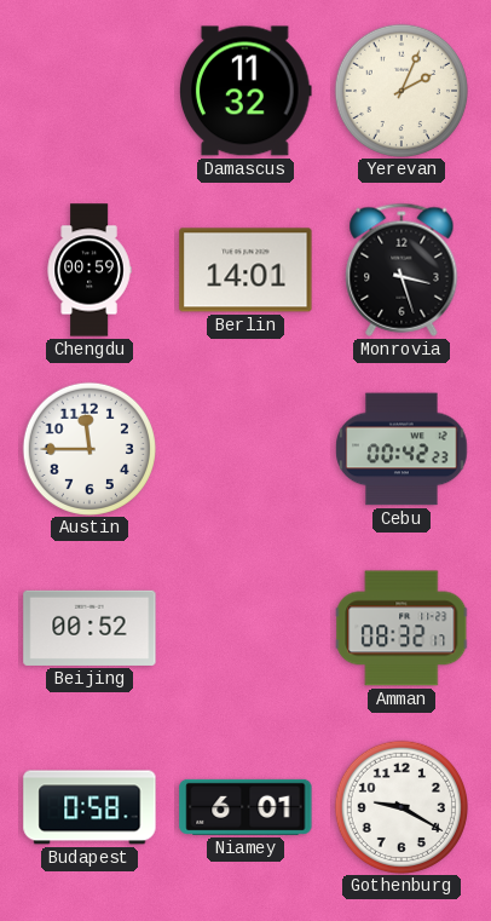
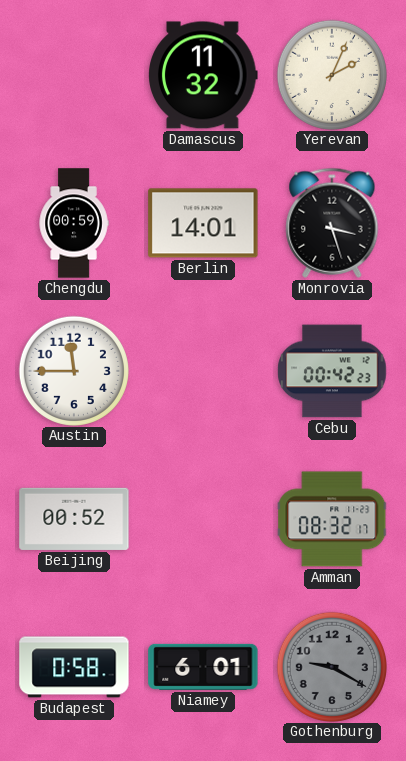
Gothenburg dial: white -> grey (331, 666)
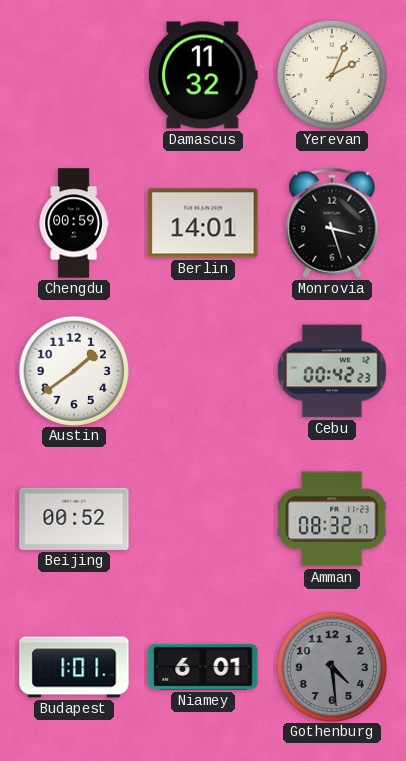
Austin: 11:45 -> 1:39 (73, 370)
Budapest: 0:58 -> 1:01 (74, 667)
Gothenburg: 9:20 -> 4:29 (331, 666)
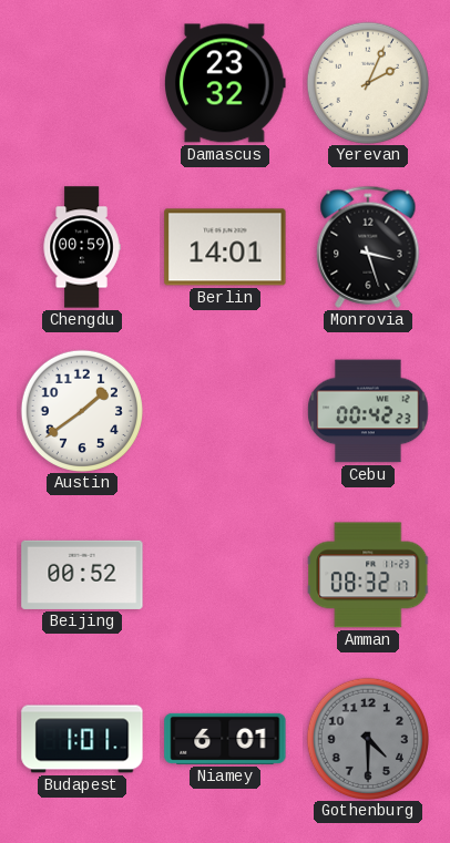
Damascus: 11:32 -> 23:32 (225, 83)
Gothenburg: 4:29 -> 4:30 (367, 738)
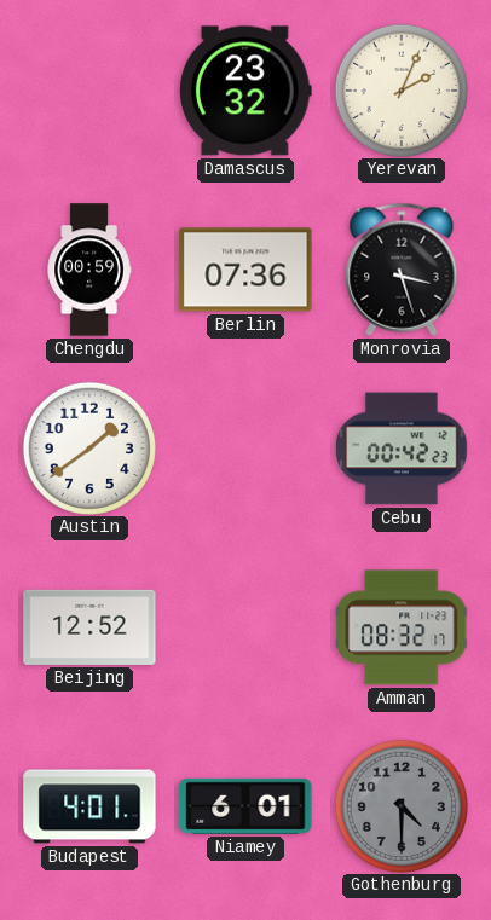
Berlin: 14:01 -> 07:36 (245, 270)
Beijing: 00:52 -> 12:52 (89, 627)
Budapest: 1:01 -> 4:01 (89, 806)
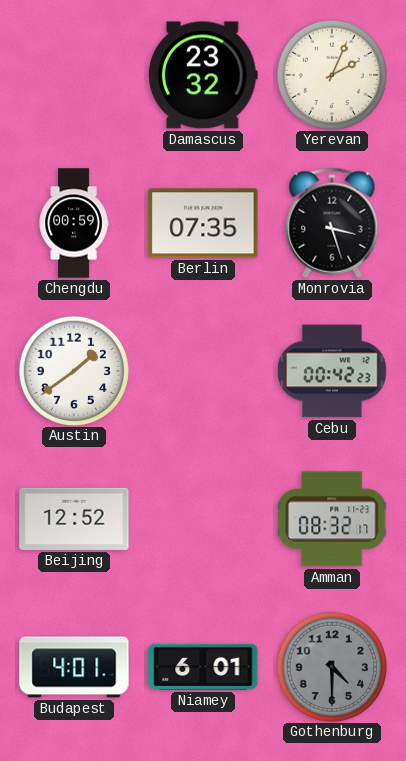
Berlin: 07:36 -> 07:35 (203, 223)
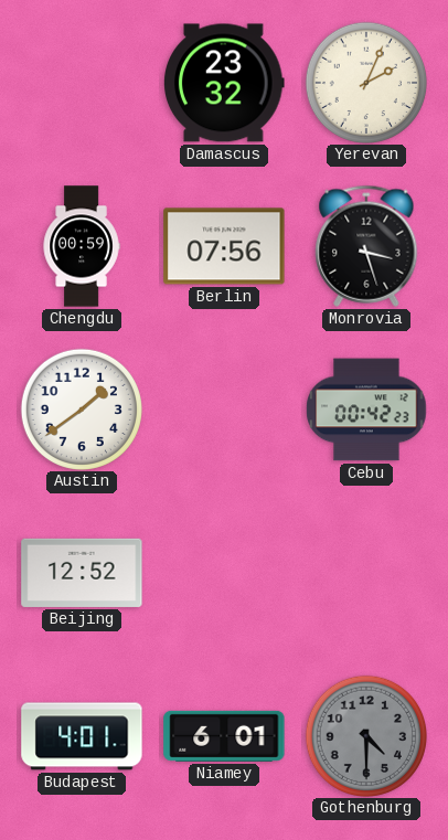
Berlin: 07:35 -> 07:56 (224, 246)
Amman: 08:32 -> none (332, 519)
